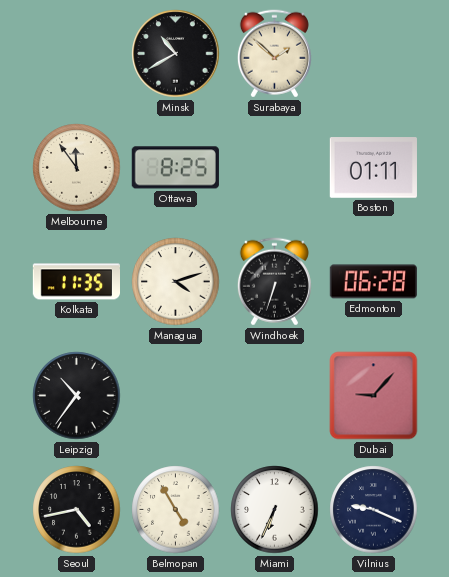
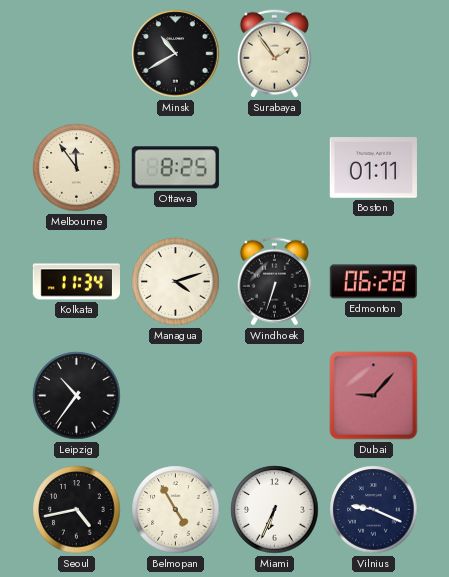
Surabaya: 1:52 -> 1:54 (274, 54)
Kolkata: 11:35 -> 11:34 (76, 282)
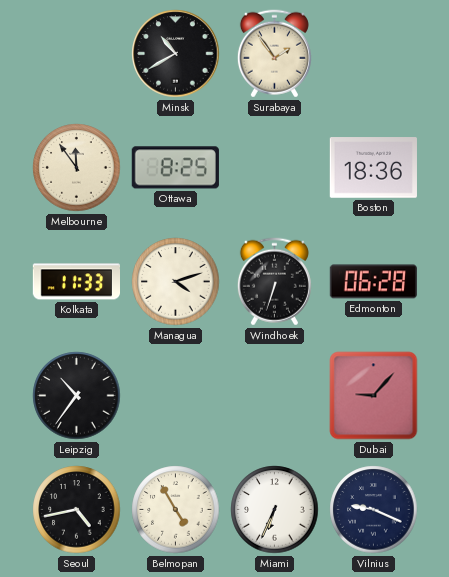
Boston: 01:11 -> 18:36 (373, 168)
Kolkata: 11:34 -> 11:33 (76, 282)
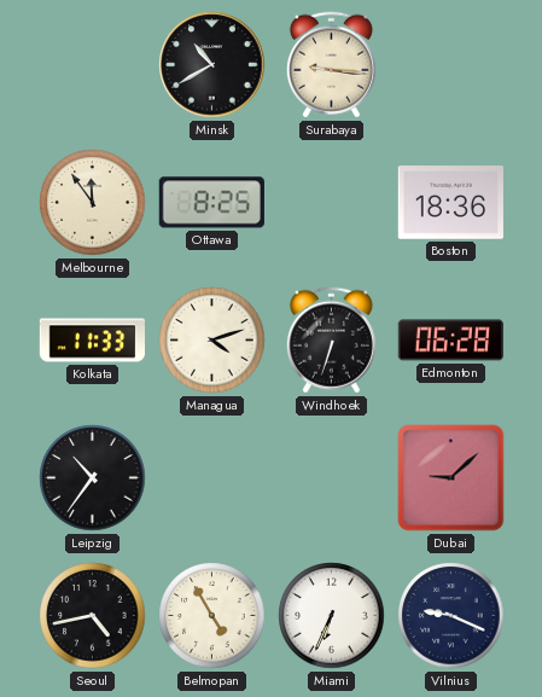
Surabaya: 1:54 -> 9:16 (331, 65)
Dubai: 9:07 -> 9:08 (451, 478)
